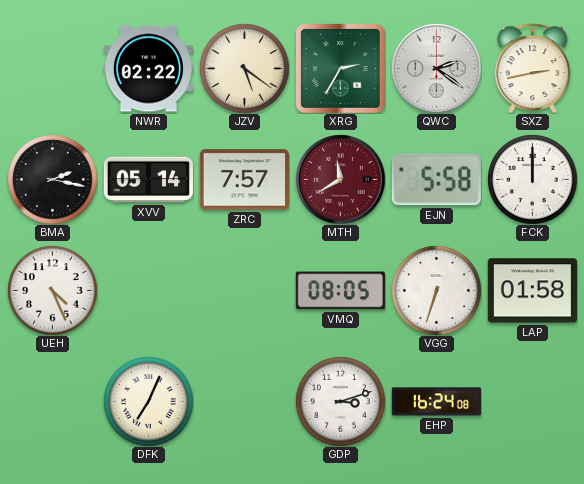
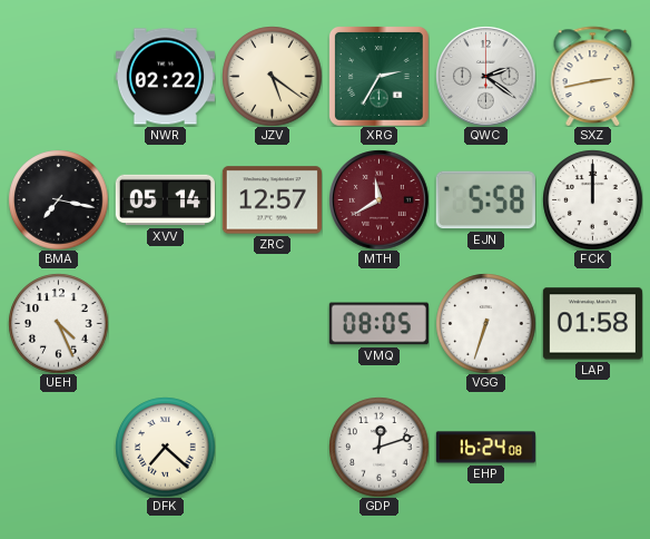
BMA: 2:17 -> 7:17 (58, 199)
ZRC: 7:57 -> 12:57 (272, 200)
DFK: 7:04 -> 7:22 (165, 447)
GDP: 3:12 -> 12:12 (378, 447)
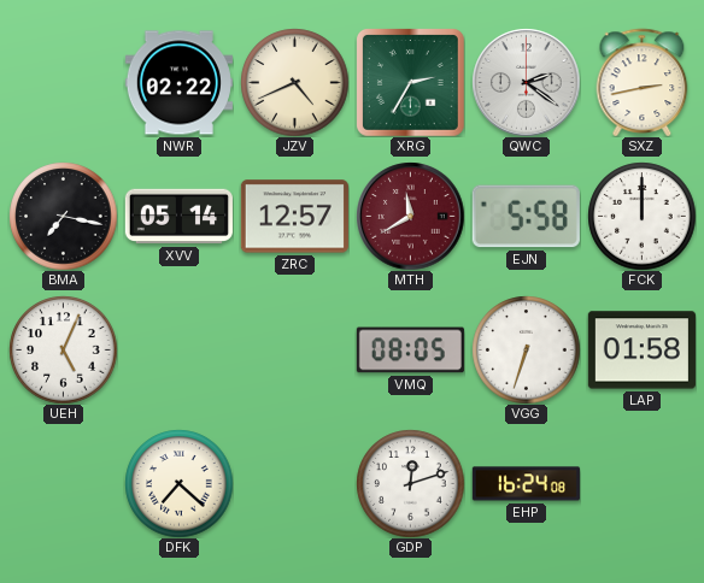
JZV: 5:21 -> 4:41 (294, 82)
UEH: 4:26 -> 5:04 (63, 349)
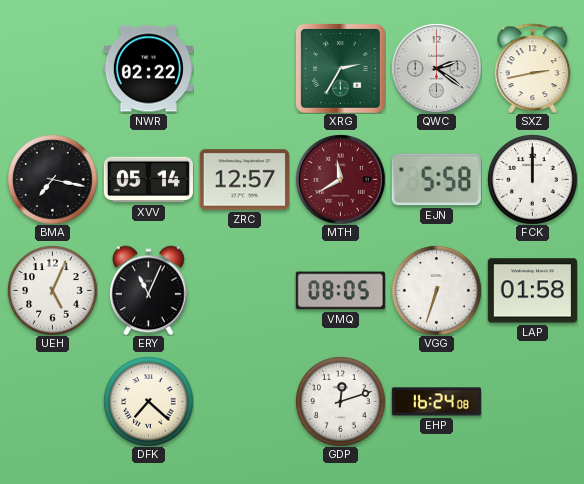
JZV: 4:41 -> none (294, 82)
ERY: none -> 11:04 (148, 290)
